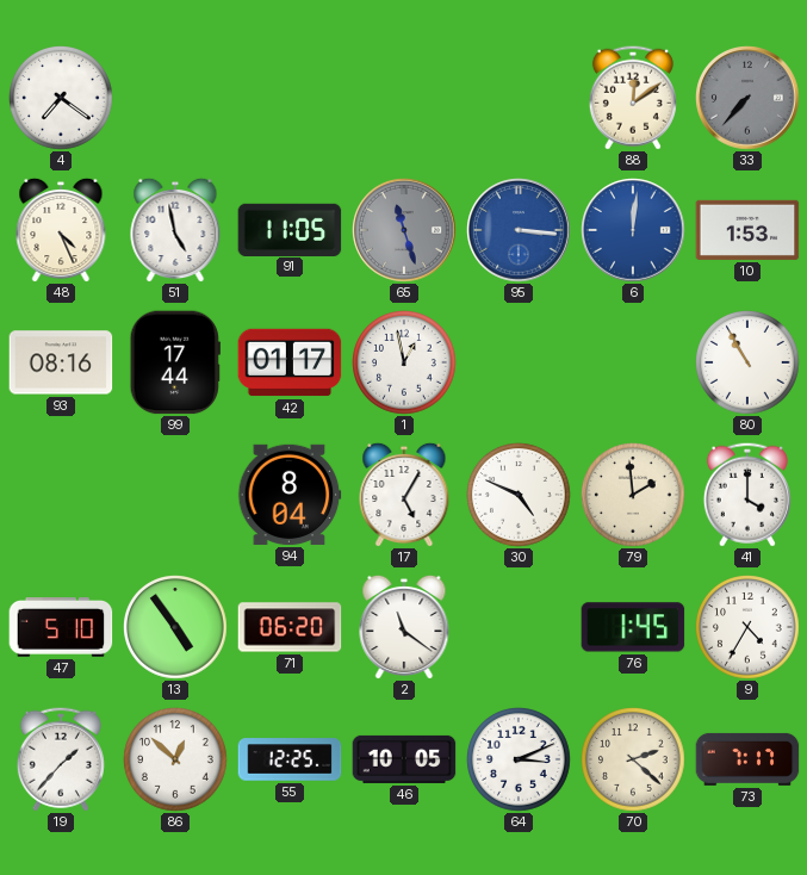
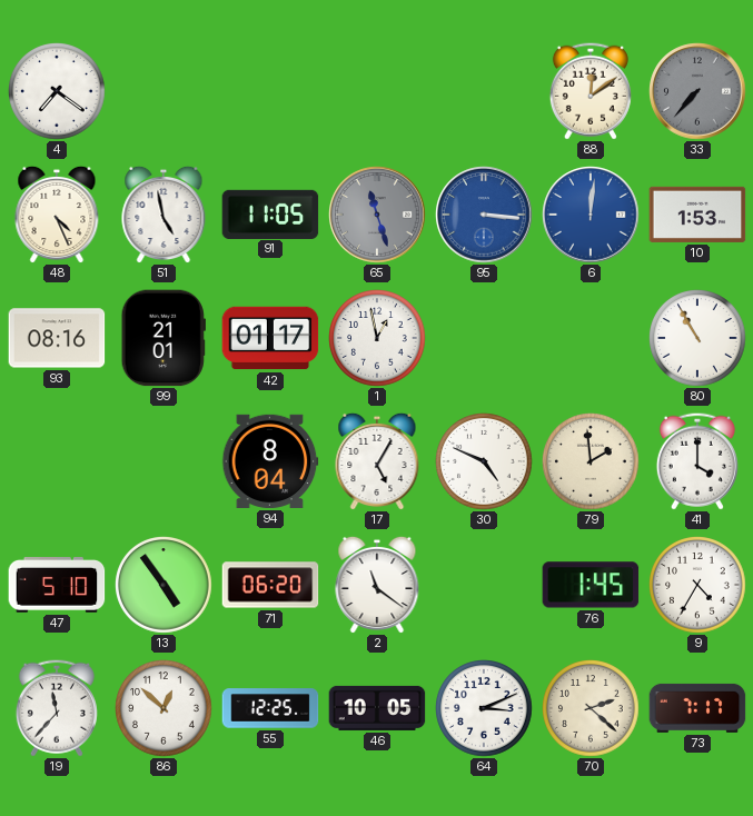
99: 17:44 -> 21:01 (164, 338)
19: 1:37 -> 11:37 (57, 708)
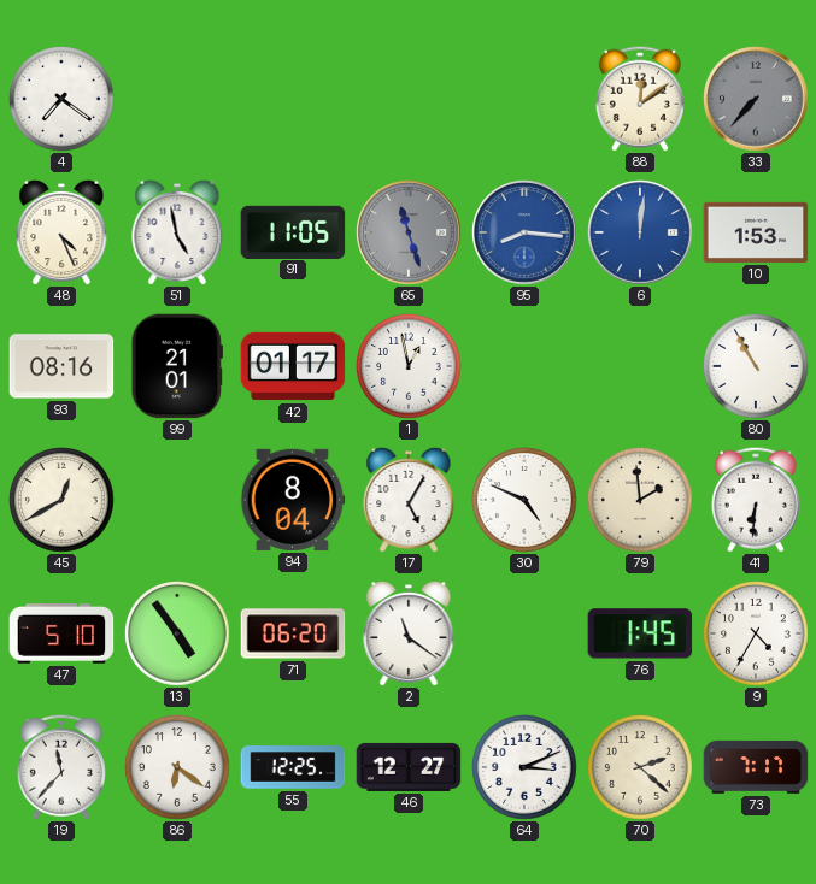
95: 3:16 -> 8:16 (524, 232)
45: none -> 12:40 (61, 500)
41: 4:00 -> 6:31 (756, 500)
86: 12:52 -> 6:21 (177, 767)
46: 10:05 -> 12:27 (409, 767)
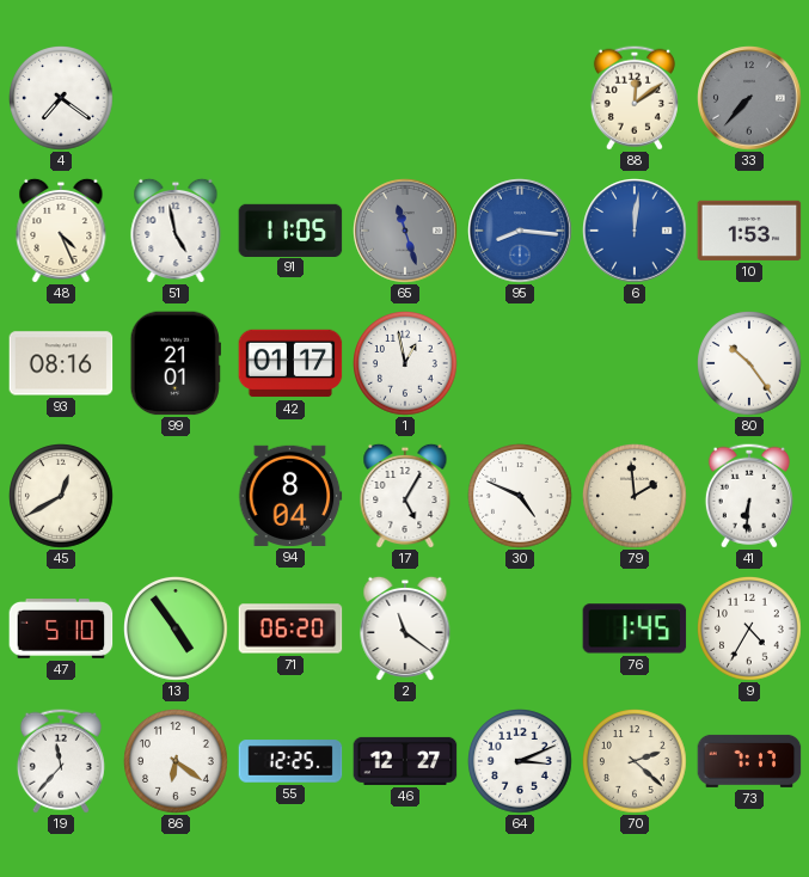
80: 10:55 -> 10:24 (749, 363)
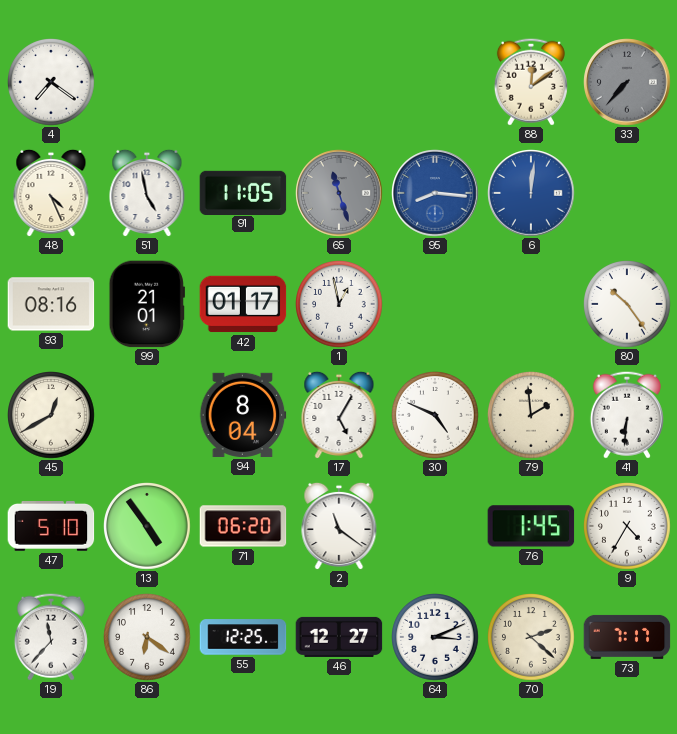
10: 1:53 -> none (749, 231)
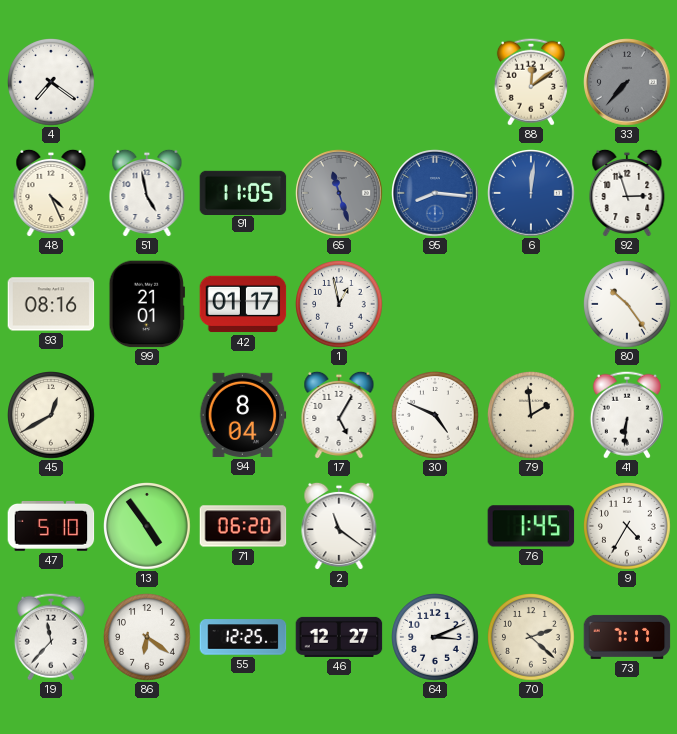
92: none -> 2:57 (627, 193)
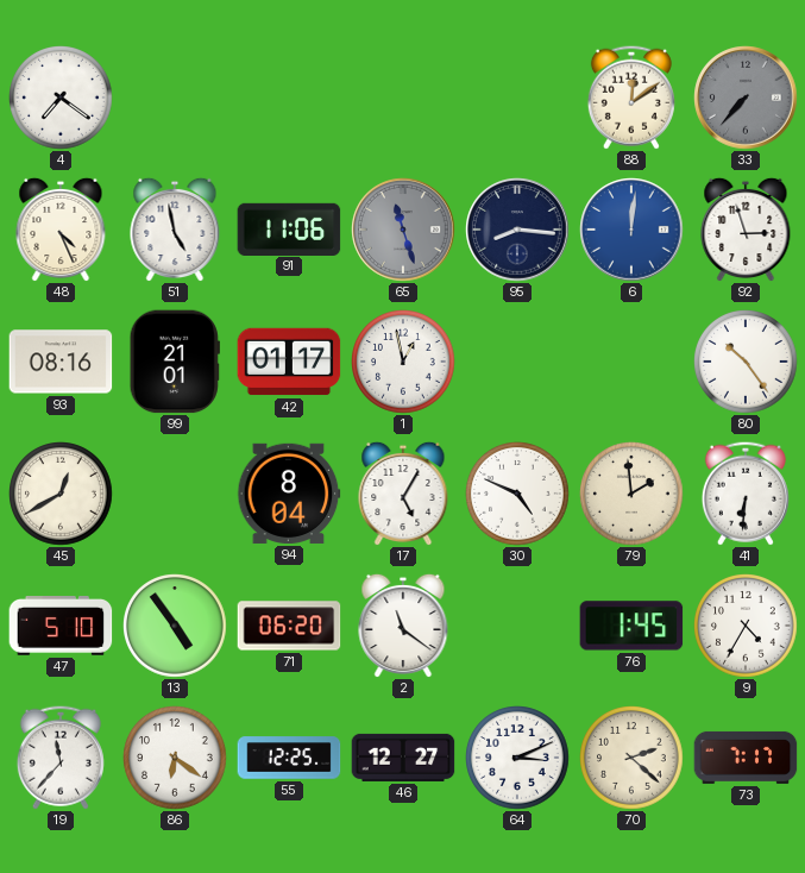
91: 11:05 -> 11:06 (289, 228)
95 dial: blue -> navy (517, 230)
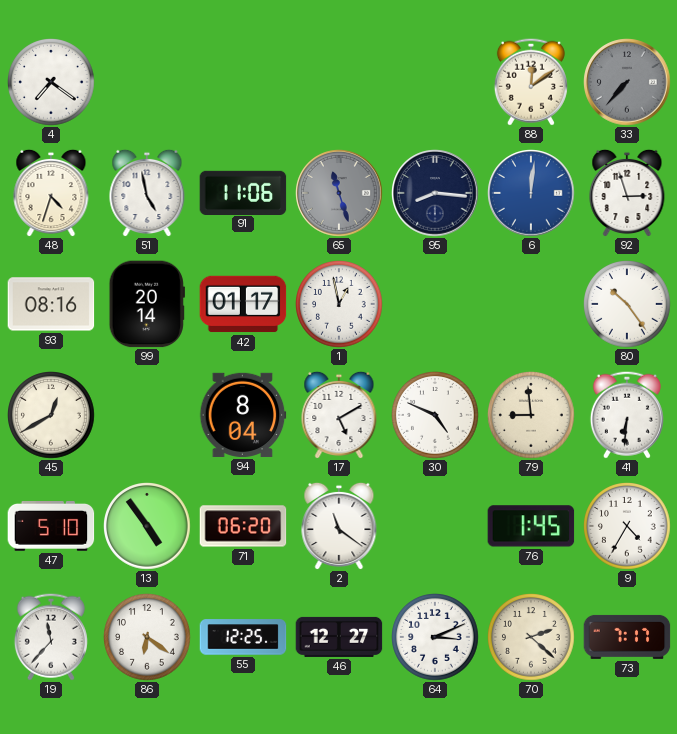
48: 4:26 -> 4:33 (51, 193)
99: 21:01 -> 20:14 (147, 304)
17: 5:05 -> 5:10 (339, 415)
79: 1:59 -> 8:59 (531, 415)
